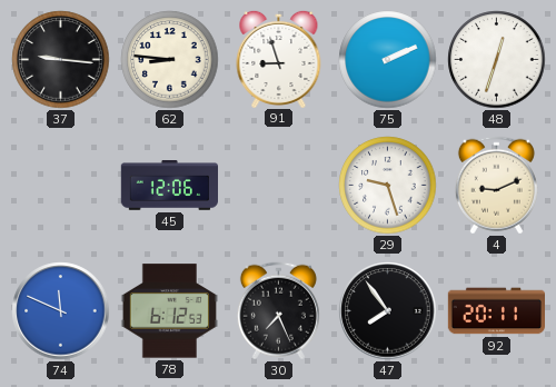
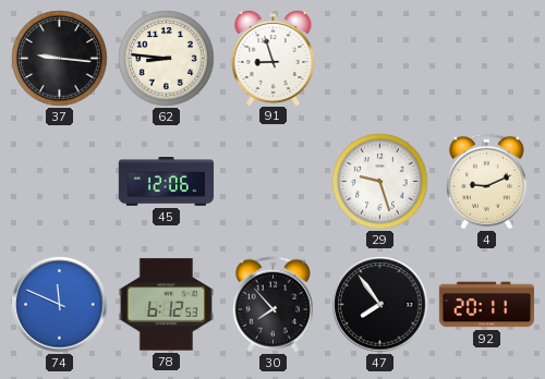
75: 2:11 -> none (388, 60)
48: 12:33 -> none (497, 60)
30: 7:26 -> 7:53 (272, 305)
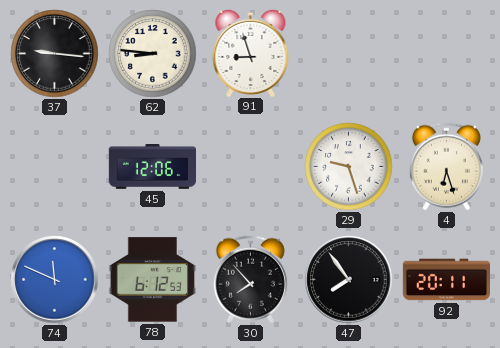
4: 9:11 -> 6:27 (446, 167)
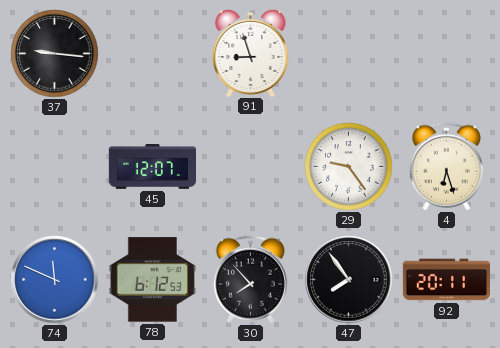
62: 8:46 -> none (153, 54)
45: 12:06 -> 12:07 (152, 167)
29: 9:27 -> 9:24 (349, 167)
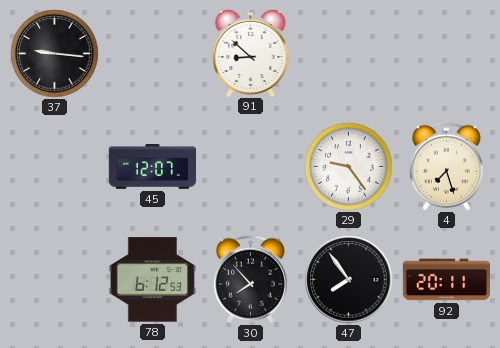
91: 8:57 -> 8:52 (251, 52)
4: 6:27 -> 7:27 (446, 167)
74: 11:49 -> none (55, 280)
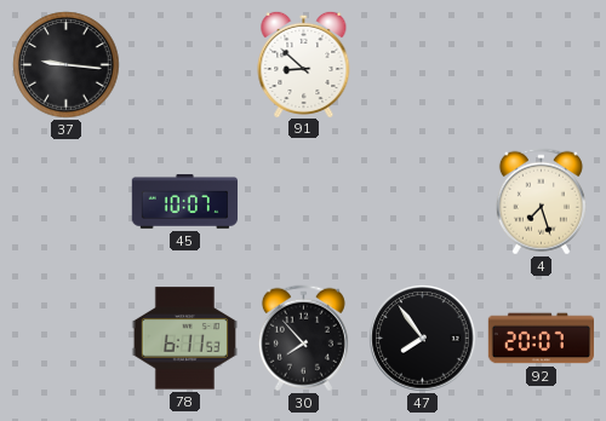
45: 12:07 -> 10:07 (184, 202)
29: 9:24 -> none (349, 167)
78: 6:12 -> 6:11 (184, 339)
92: 20:11 -> 20:07 (541, 339)
